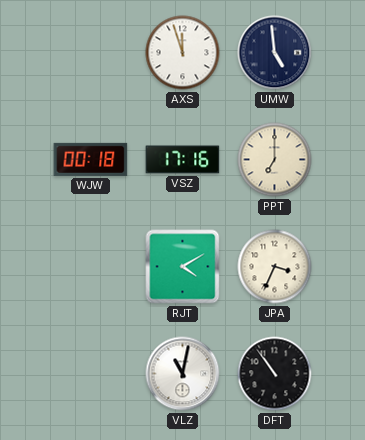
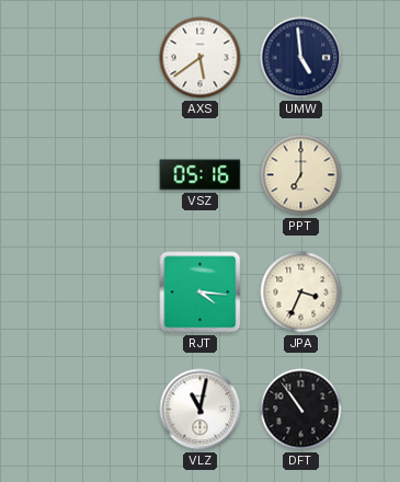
AXS: 11:57 -> 5:39 (201, 58)
WJW: 00:18 -> none (91, 159)
VSZ: 17:16 -> 05:16 (201, 175)
RJT: 4:10 -> 4:16 (201, 292)
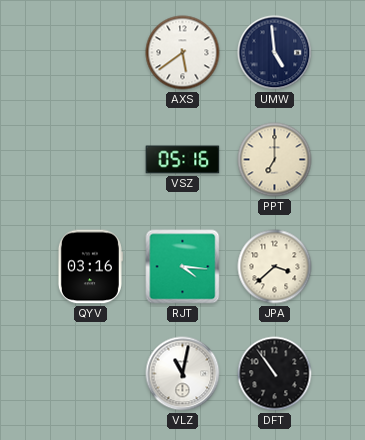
QYV: none -> 03:16 (90, 267)
JPA: 3:34 -> 3:38 (275, 267)
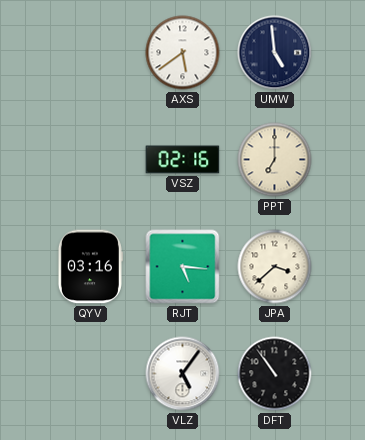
VSZ: 05:16 -> 02:16 (183, 160)
RJT: 4:16 -> 5:16 (183, 267)
VLZ: 11:02 -> 5:06 (183, 374)
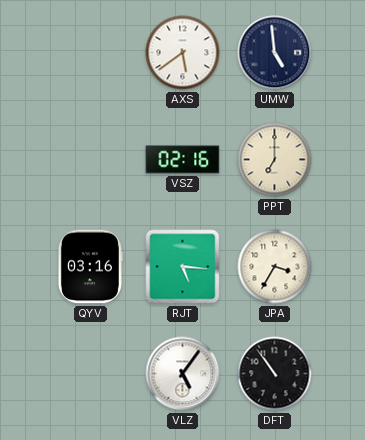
JPA: 3:38 -> 3:35 (275, 267)
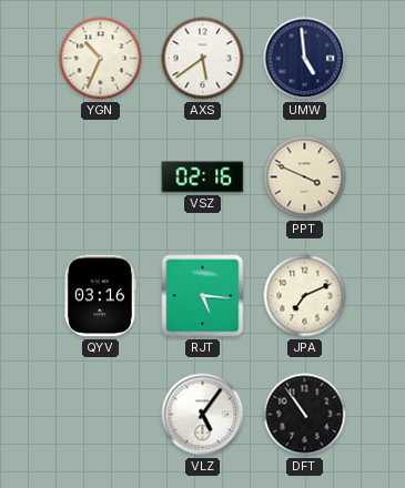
YGN: none -> 10:34 (101, 59)
PPT: 7:00 -> 3:49 (305, 177)
JPA: 3:35 -> 7:11 (305, 296)
